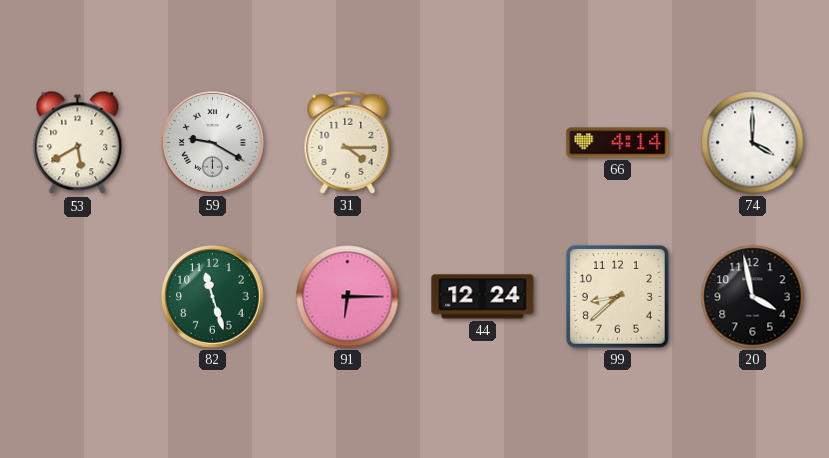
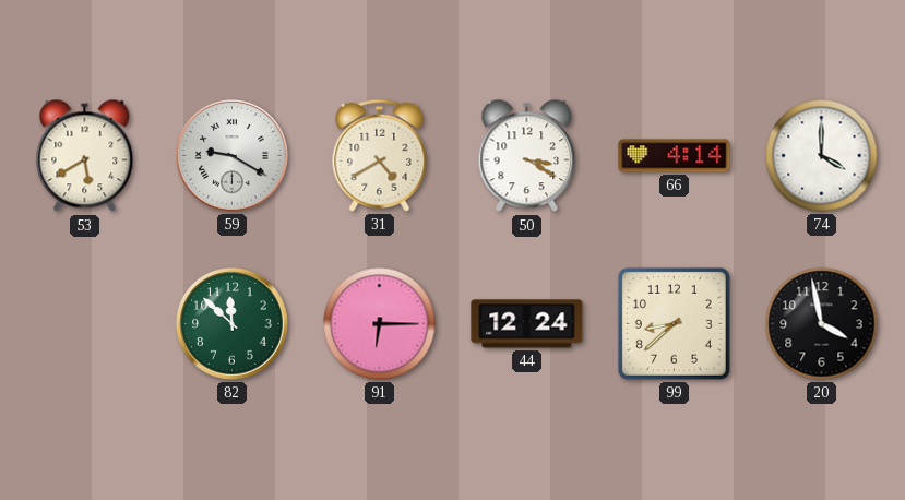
31: 4:15 -> 4:40 (380, 155)
50: none -> 3:20 (527, 156)
82: 11:27 -> 11:52 (233, 324)
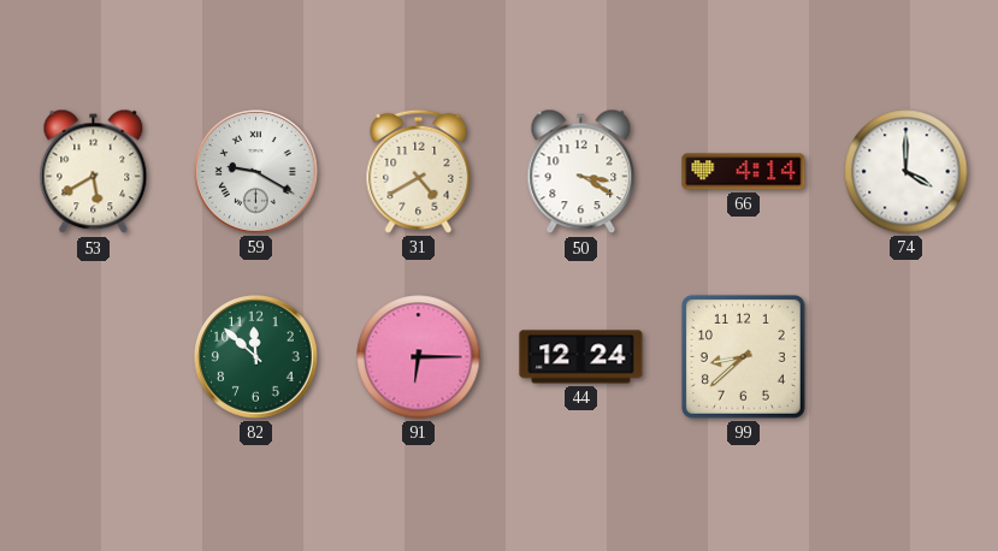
20: 3:58 -> none (822, 324)
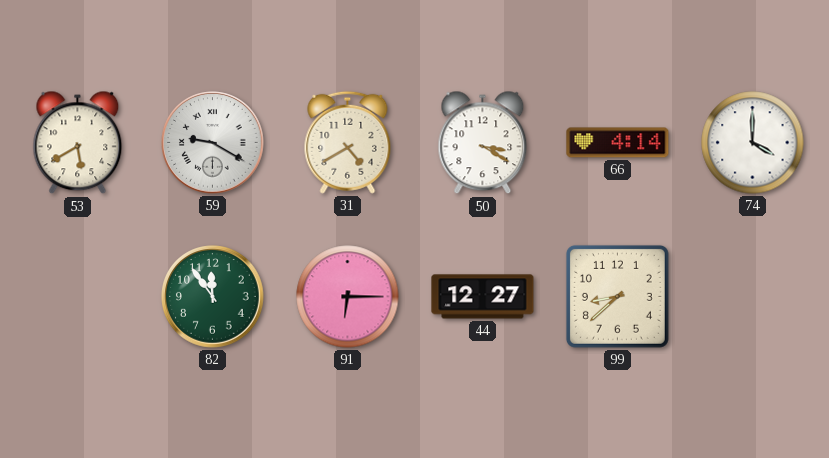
82: 11:52 -> 11:54 (213, 297)
44: 12:24 -> 12:27 (483, 297)
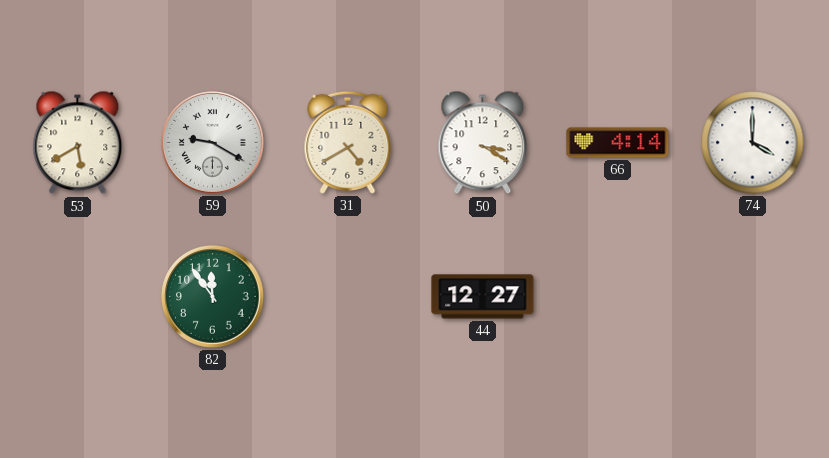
91: 6:15 -> none (348, 297)
99: 8:38 -> none (617, 296)
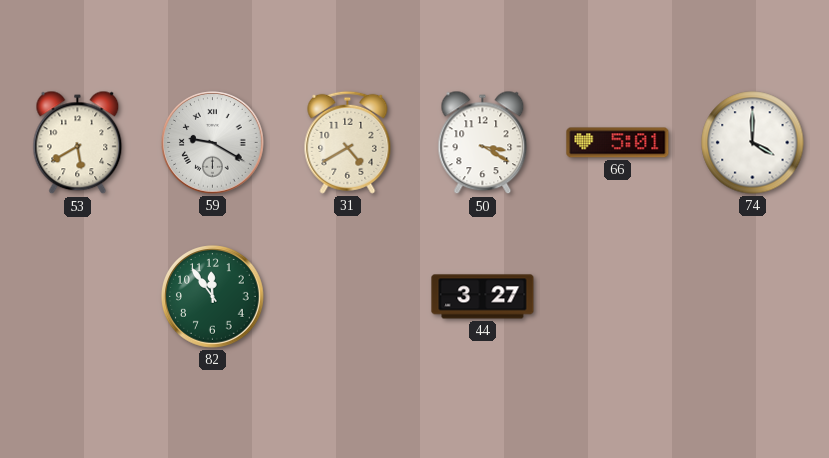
66: 4:14 -> 5:01 (618, 143)
44: 12:27 -> 3:27 (483, 297)
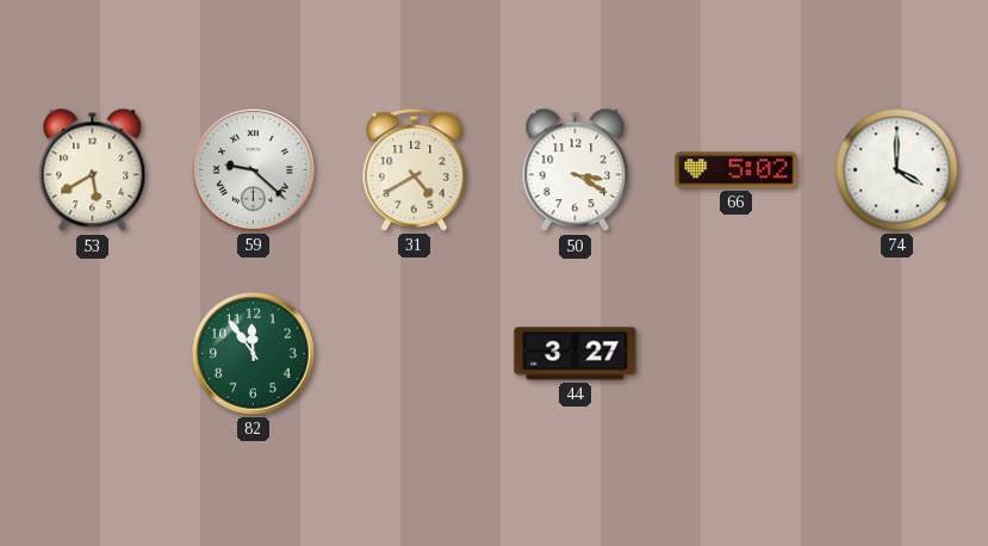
59: 9:20 -> 9:22 (254, 170)
66: 5:01 -> 5:02 (737, 170)
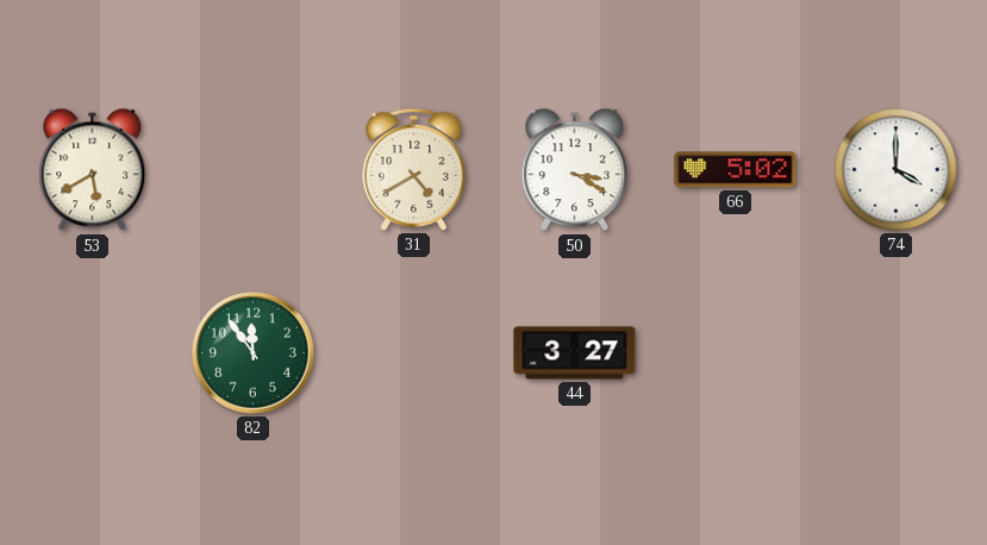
59: 9:22 -> none (254, 170)
